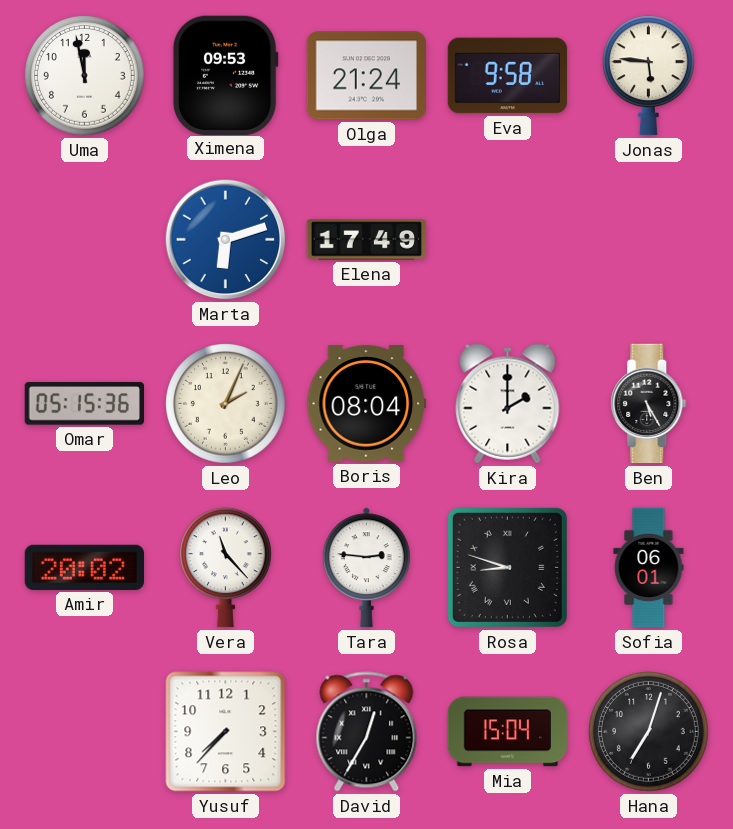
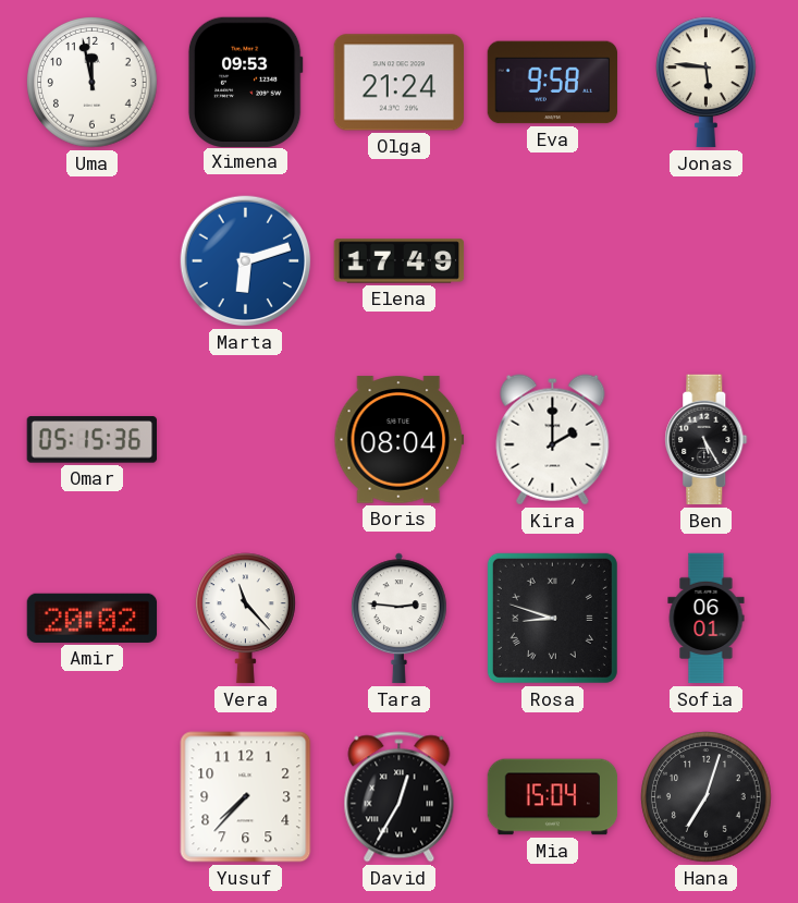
Leo: 2:04 -> none (226, 404)
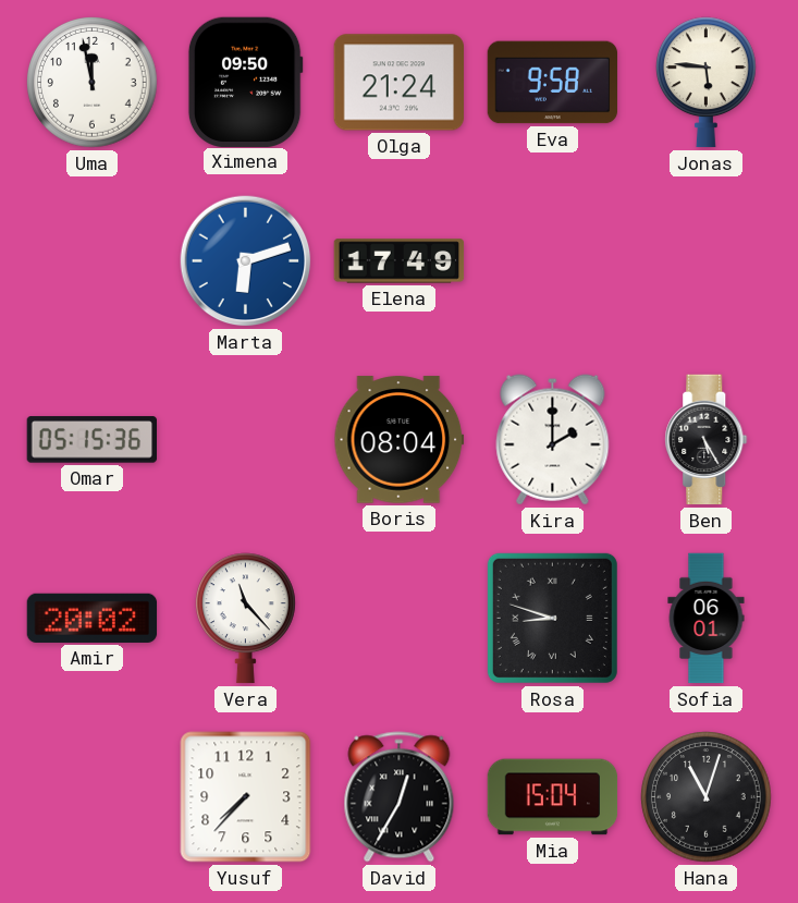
Ximena: 09:53 -> 09:50 (245, 82)
Tara: 2:46 -> none (400, 619)
Hana: 7:03 -> 11:03 (707, 797)
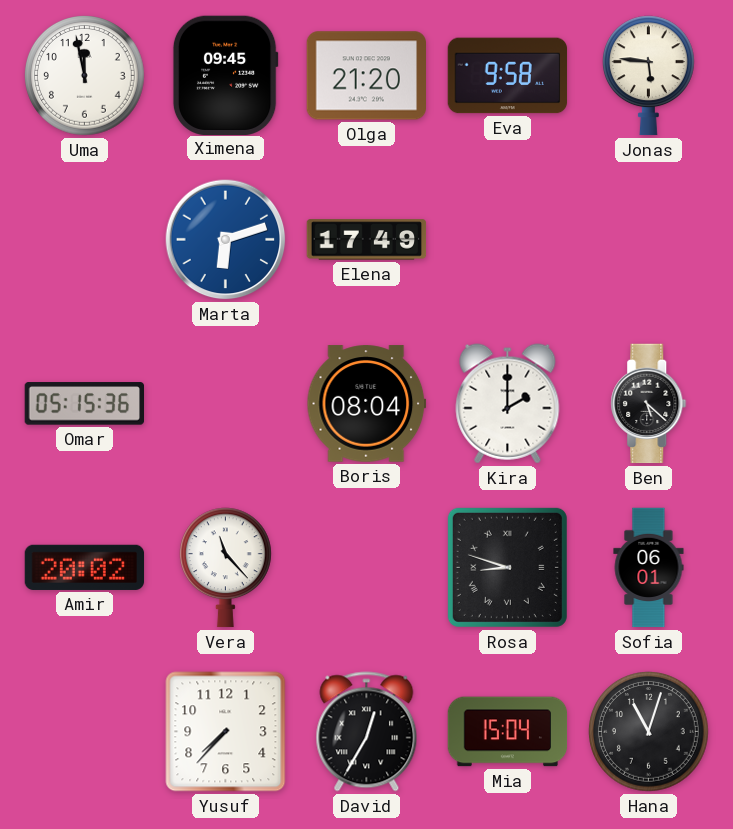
Ximena: 09:50 -> 09:45 (225, 75)
Olga: 21:24 -> 21:20 (367, 76)
Ben: 5:25 -> 5:22 (649, 404)
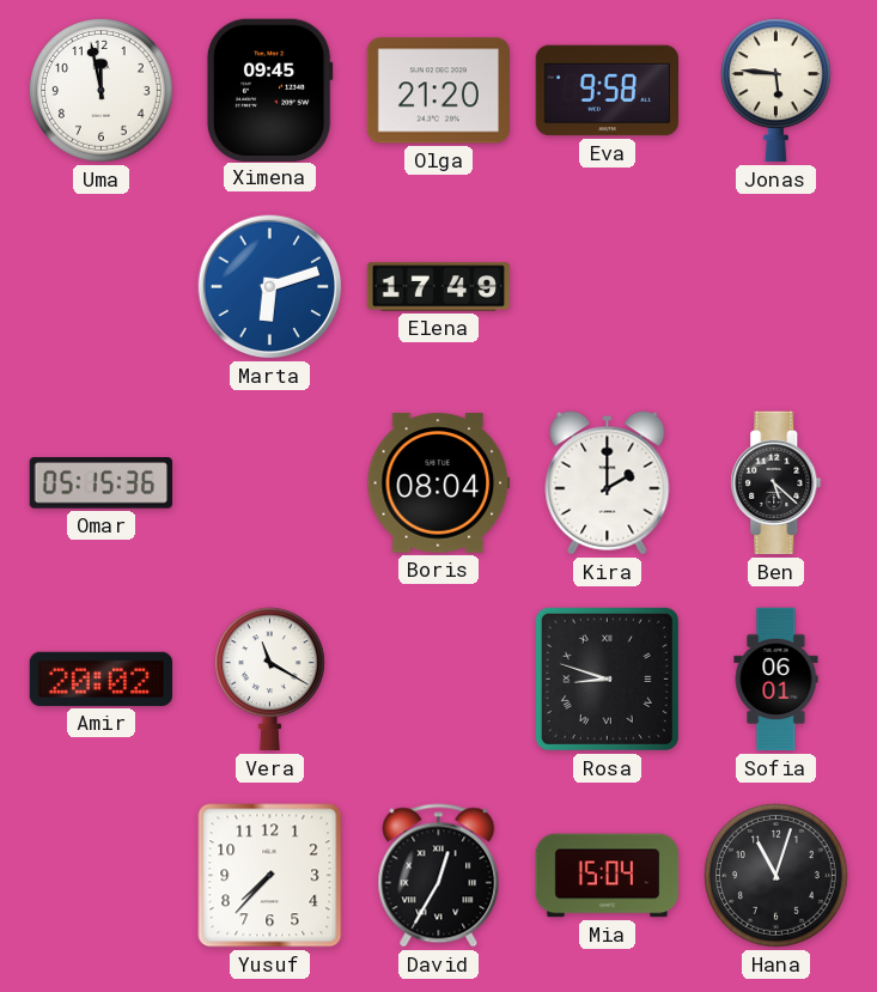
Vera: 11:23 -> 11:20 (269, 680)
